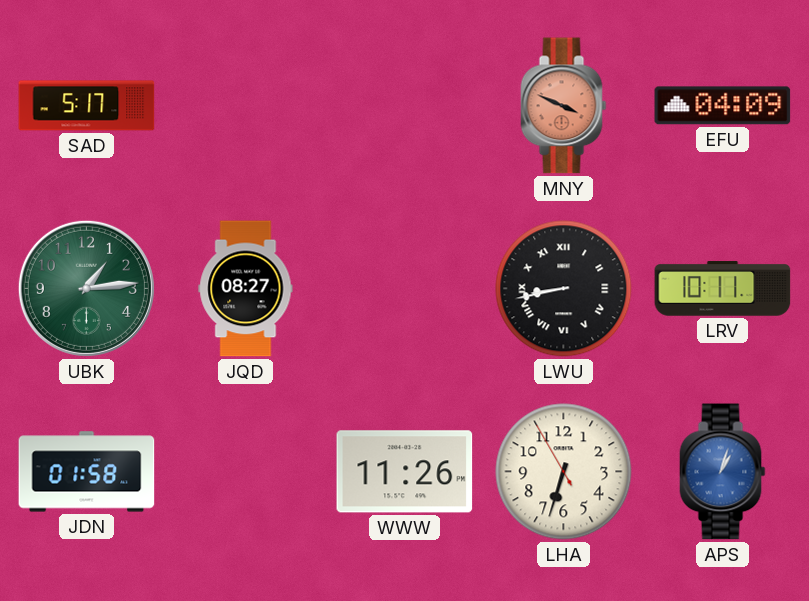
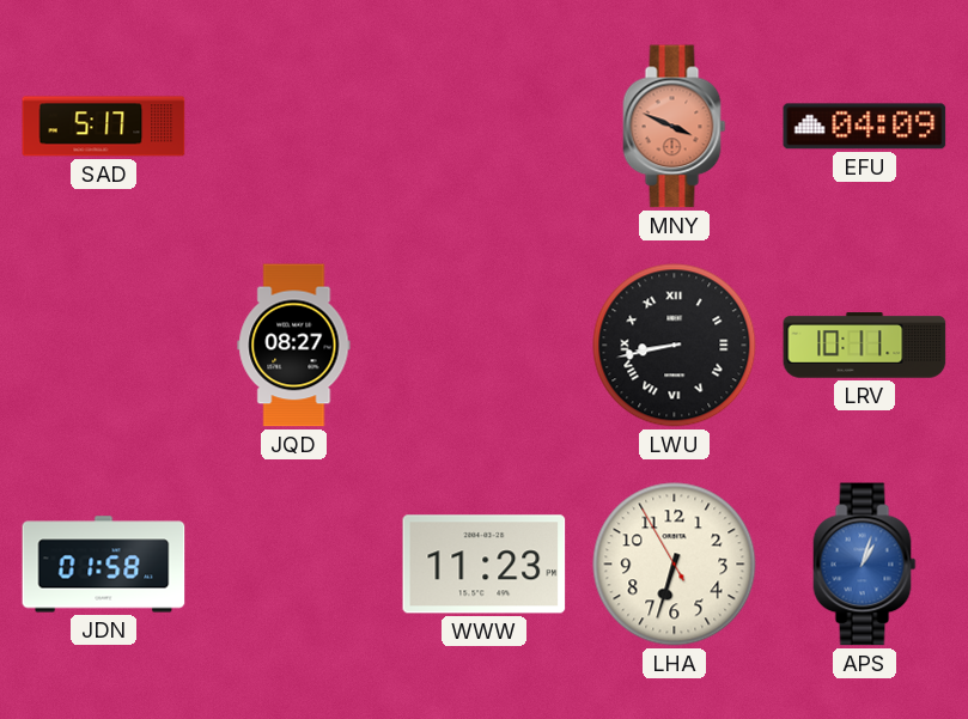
UBK: 1:14 -> none (86, 288)
WWW: 11:26 -> 11:23 (485, 565)
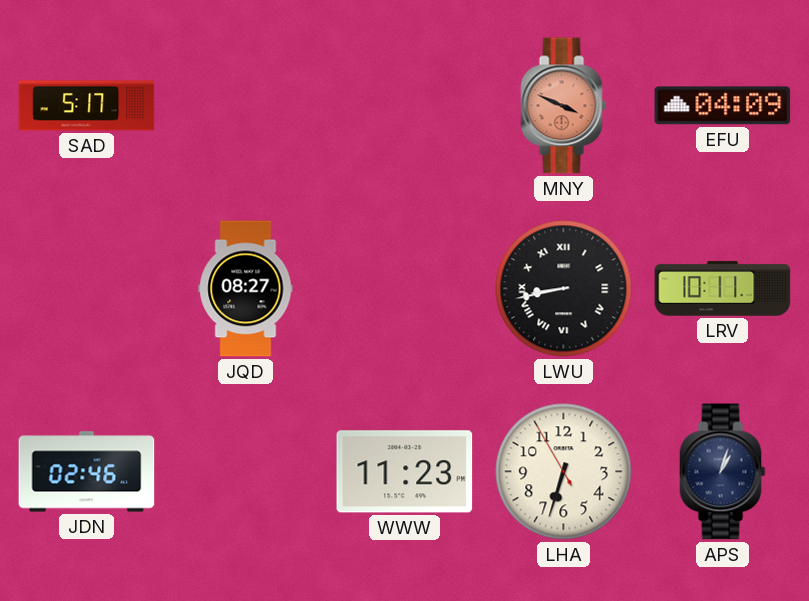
JDN: 01:58 -> 02:46 (87, 472)
APS dial: blue -> navy (723, 472)
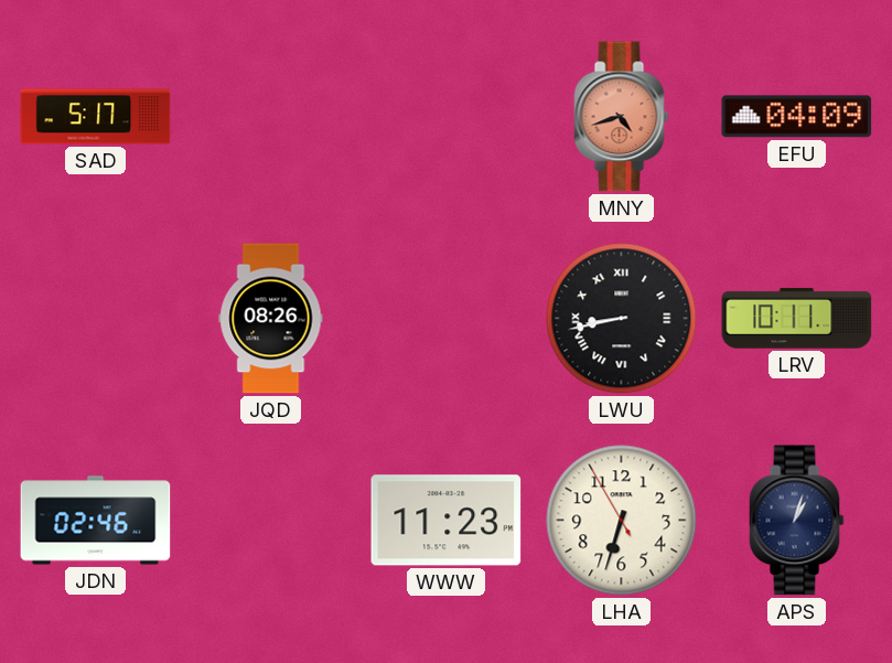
MNY: 3:49 -> 4:42 (622, 117)
JQD: 08:27 -> 08:26 (271, 319)
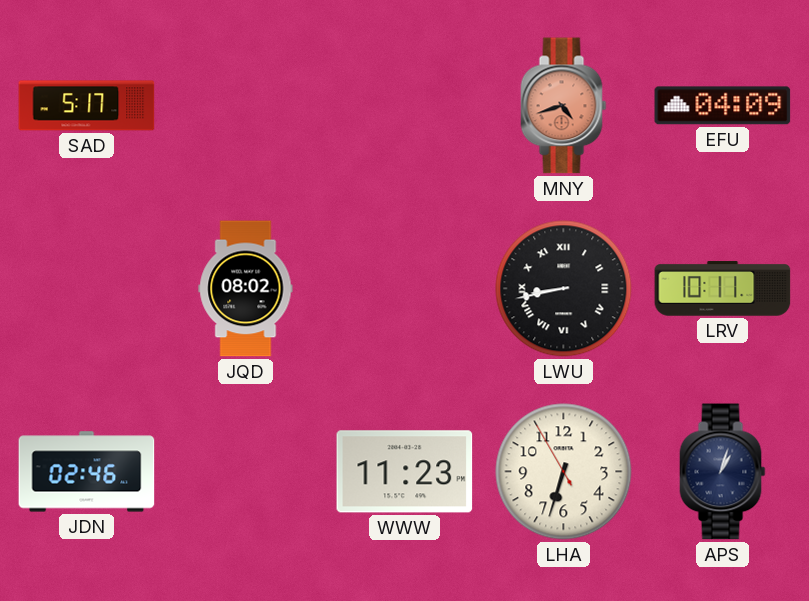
JQD: 08:26 -> 08:02 (246, 289)
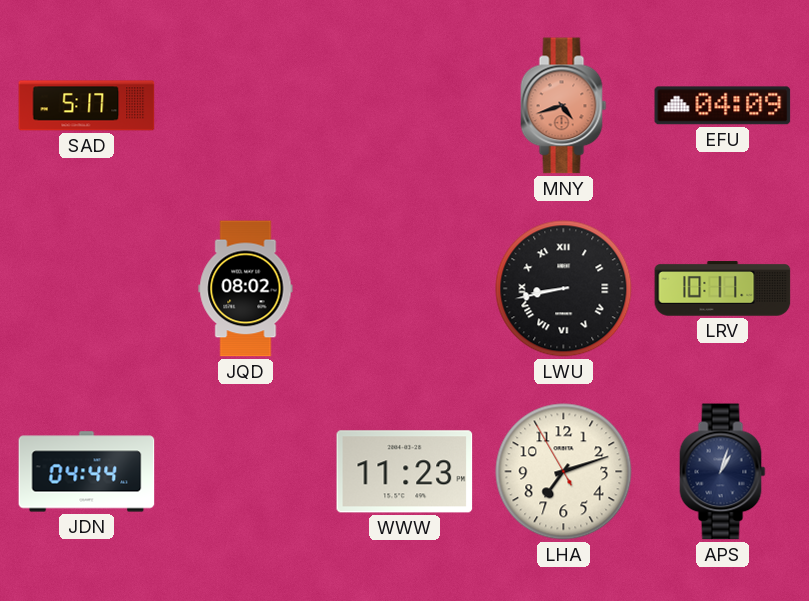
JDN: 02:46 -> 04:44 (87, 472)
LHA: 6:32 -> 7:11 (564, 472)
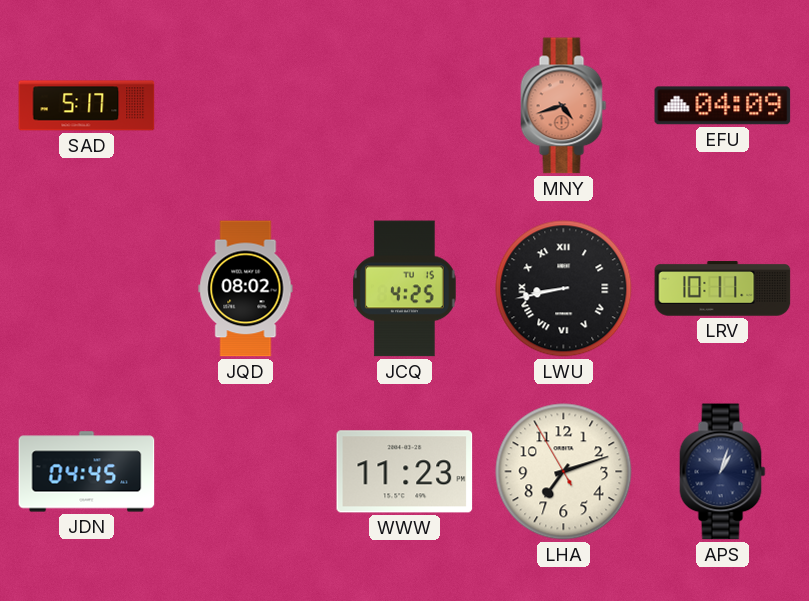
JCQ: none -> 4:25 (404, 289)
JDN: 04:44 -> 04:45 (87, 472)
